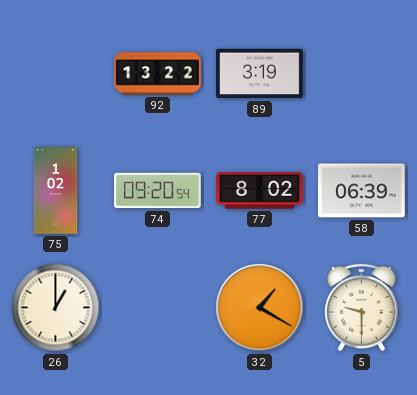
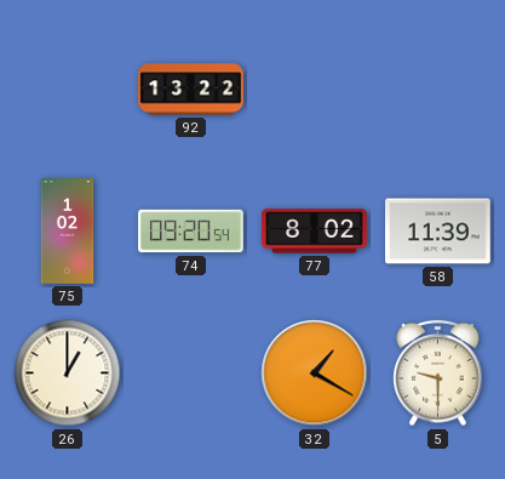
89: 3:19 -> none (260, 74)
58: 06:39 -> 11:39 (438, 232)
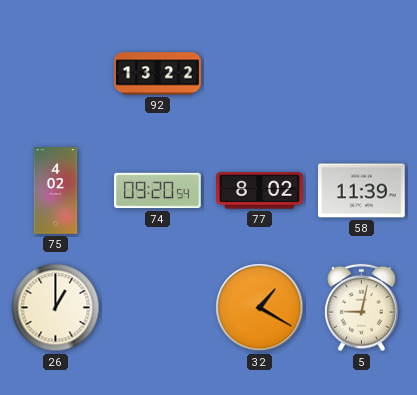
75: 1:02 -> 4:02 (56, 191)
5: 9:30 -> 9:02 (362, 308)
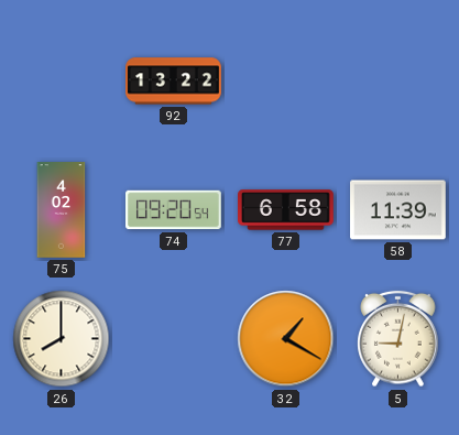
77: 8:02 -> 6:58 (286, 210)
26: 1:00 -> 8:00 (62, 339)
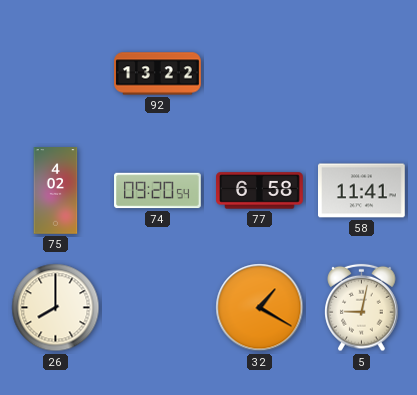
58: 11:39 -> 11:41 (362, 191)
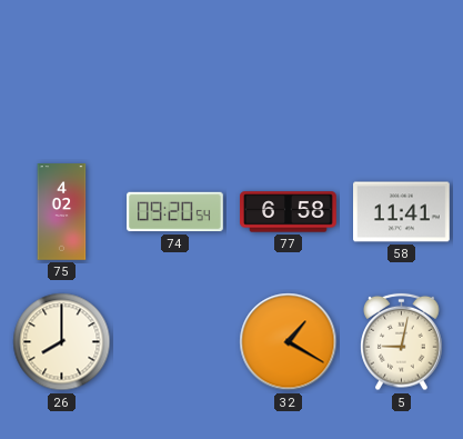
92: 13:22 -> none (158, 74)
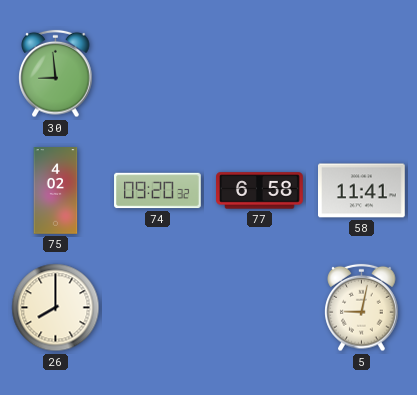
30: none -> 8:59 (56, 74)
74: 09:20:54 -> 09:20:32 (158, 191)
32: 1:20 -> none (289, 342)
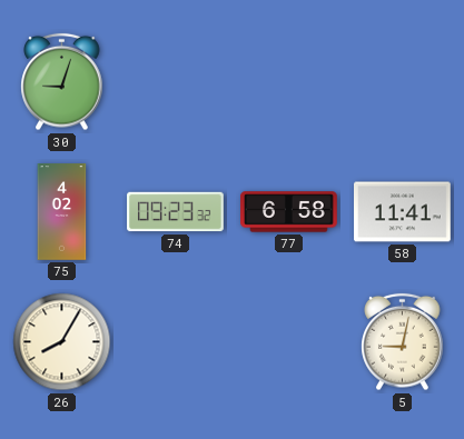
30: 8:59 -> 9:03 (62, 82)
74: 09:20 -> 09:23 (176, 212)
26: 8:00 -> 8:05 (62, 342)
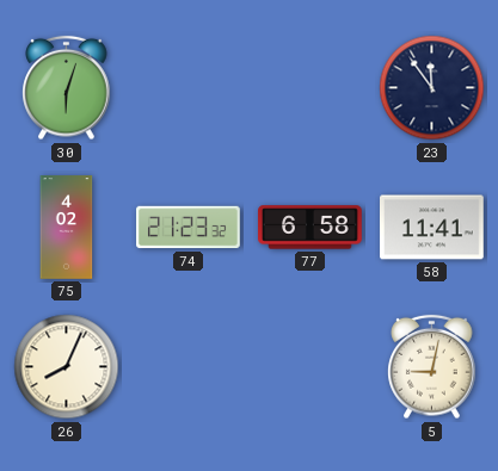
30: 9:03 -> 6:03 (67, 88)
23: none -> 11:54 (432, 88)
74: 09:23 -> 21:23 (189, 228)
26: 8:05 -> 8:04 (67, 367)
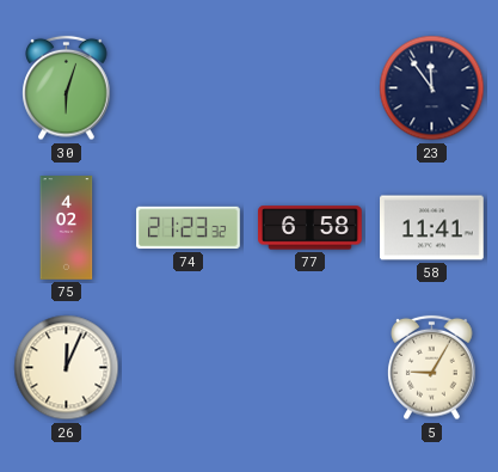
26: 8:04 -> 12:04 (67, 368)
5: 9:02 -> 9:05 (432, 368)
